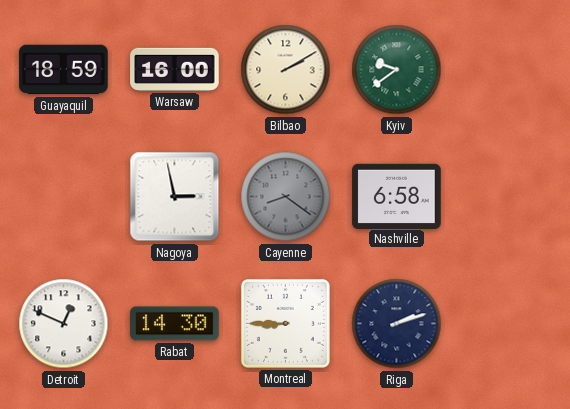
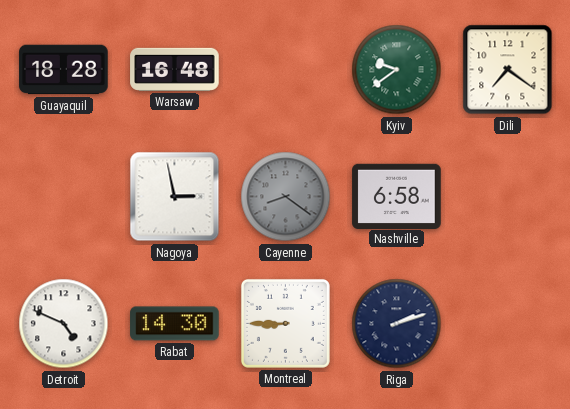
Guayaquil: 18:59 -> 18:28 (64, 70)
Warsaw: 16:00 -> 16:48 (175, 69)
Bilbao: 2:10 -> none (286, 70)
Dili: none -> 7:21 (508, 70)
Detroit: 12:49 -> 4:49 (64, 324)
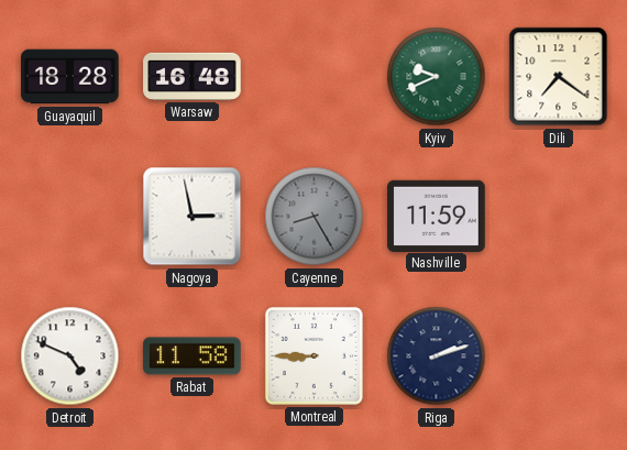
Kyiv: 9:39 -> 9:41 (437, 77)
Cayenne: 8:21 -> 8:25 (315, 217)
Nashville: 6:58 -> 11:59 (437, 216)
Rabat: 14:30 -> 11:58 (193, 356)
